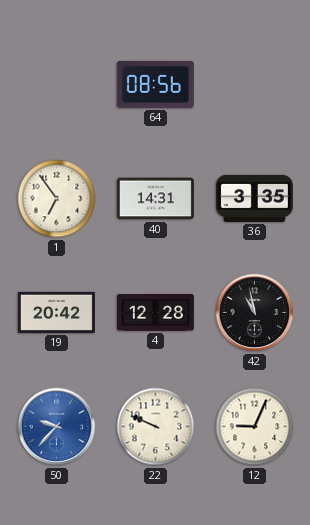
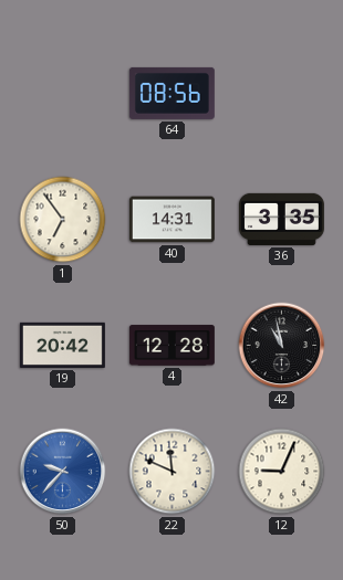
22: 9:49 -> 11:49 (173, 472)
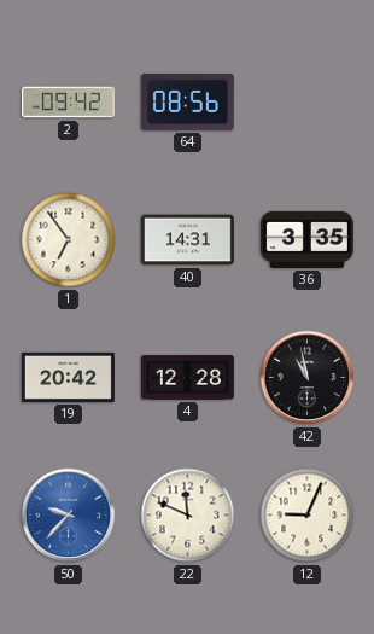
2: none -> 09:42 (68, 103)
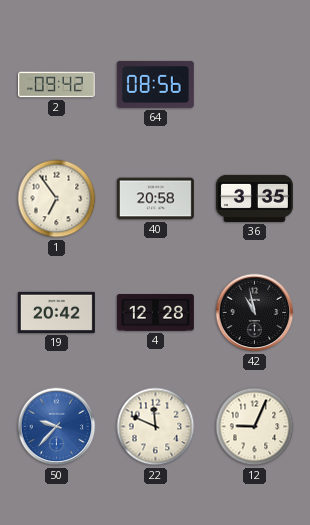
40: 14:31 -> 20:58 (155, 199)
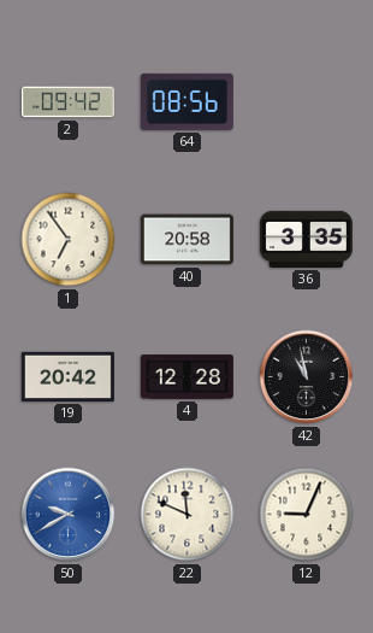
50: 9:37 -> 9:40 (69, 515)
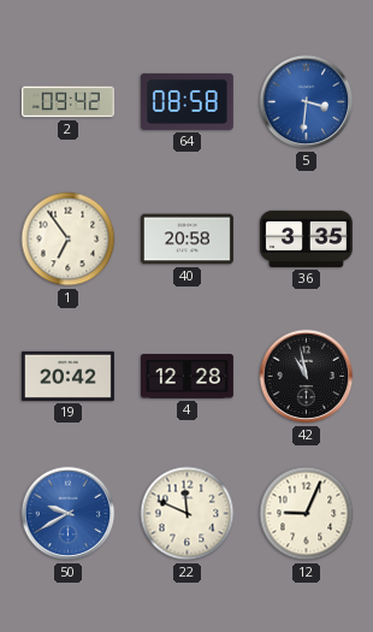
64: 08:56 -> 08:58 (186, 101)
5: none -> 3:31 (307, 102)
